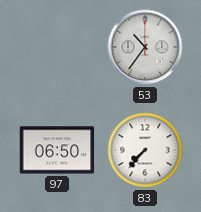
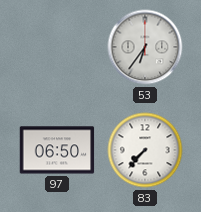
53: 10:36 -> 6:36 (145, 47)
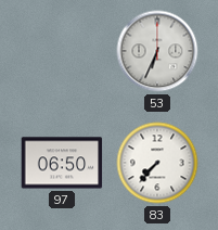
53: 6:36 -> 6:34 (157, 51)
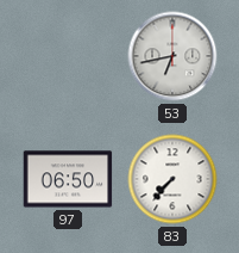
53: 6:34 -> 6:43 (172, 56)
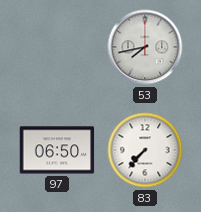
53: 6:43 -> 7:43 (145, 47)
